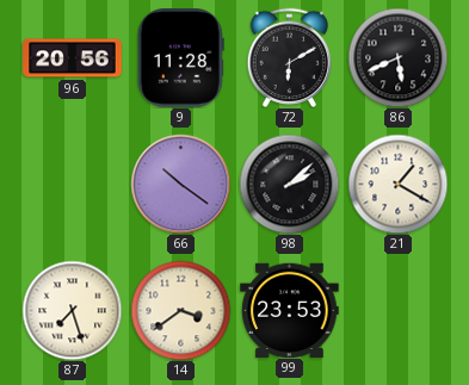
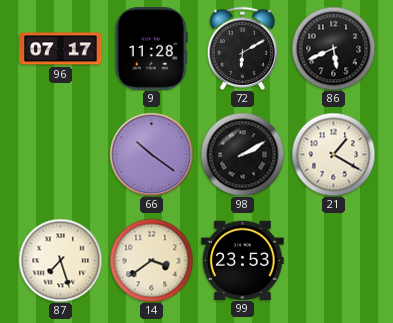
96: 20:56 -> 07:17 (61, 49)
98: 2:08 -> 2:10 (242, 154)
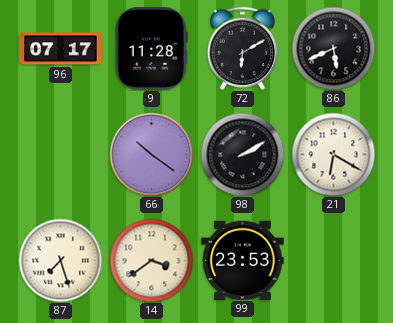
21: 1:20 -> 6:20 (333, 154)
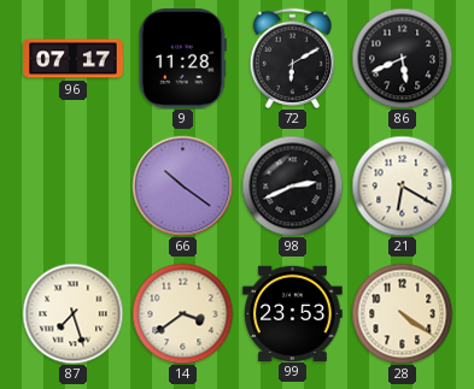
98: 2:10 -> 2:41 (292, 185)
28: none -> 4:21 (402, 313)
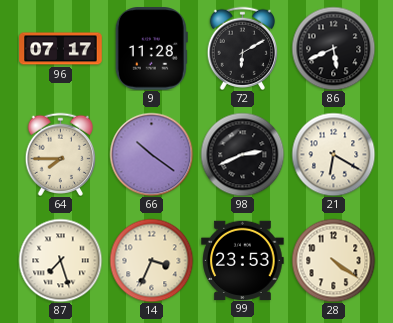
64: none -> 7:45 (61, 154)
14: 3:39 -> 3:34 (151, 260)
